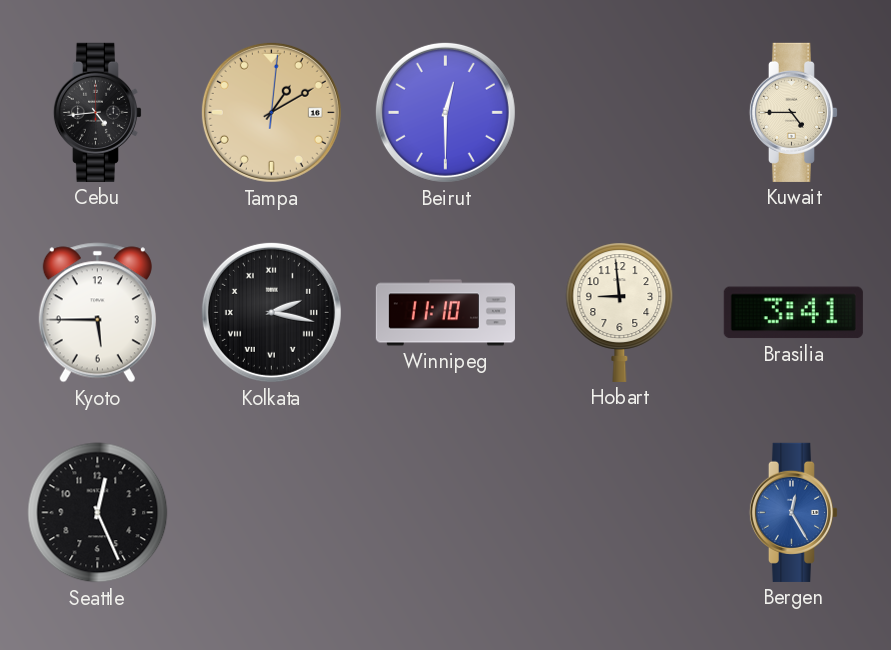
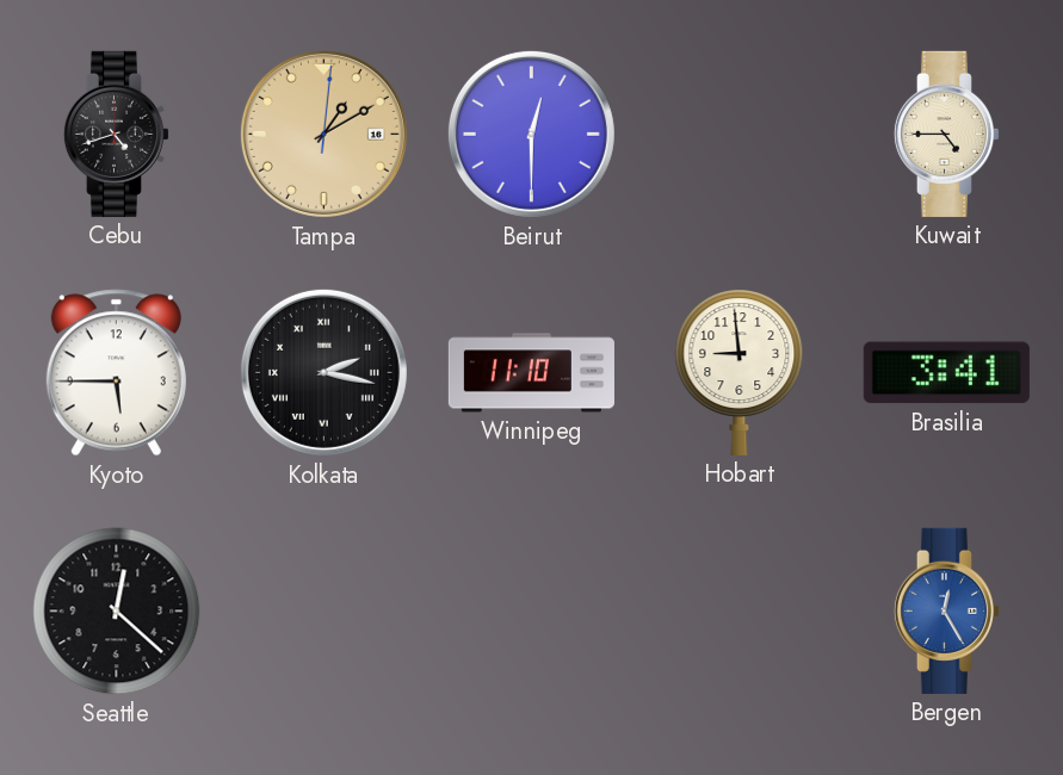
Cebu: 4:44 -> 4:42 (116, 134)
Seattle: 12:26 -> 12:22 (117, 612)
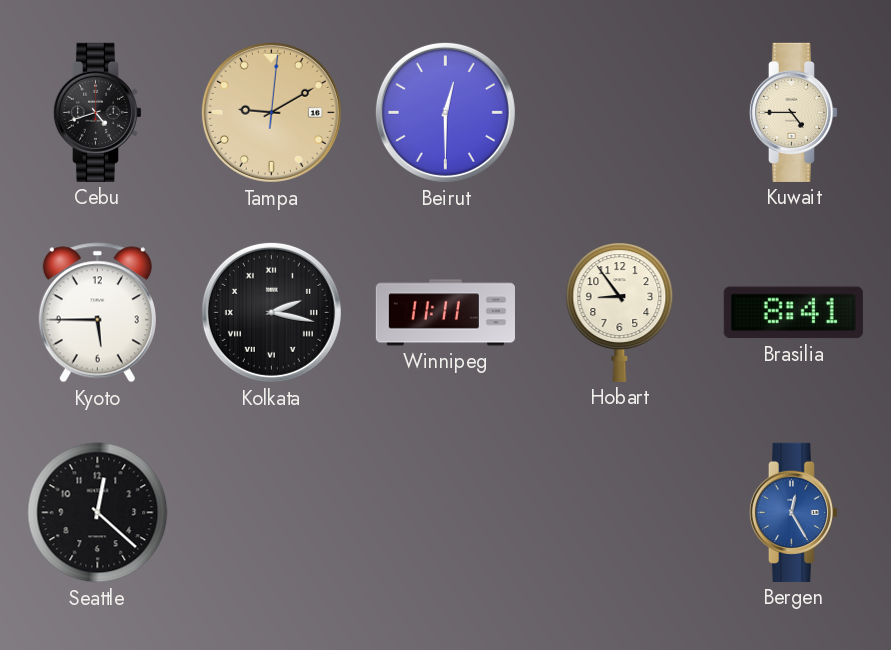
Tampa: 1:10 -> 9:10 (271, 112)
Winnipeg: 11:10 -> 11:11 (445, 313)
Hobart: 8:59 -> 8:54 (620, 312)
Brasilia: 3:41 -> 8:41 (793, 313)
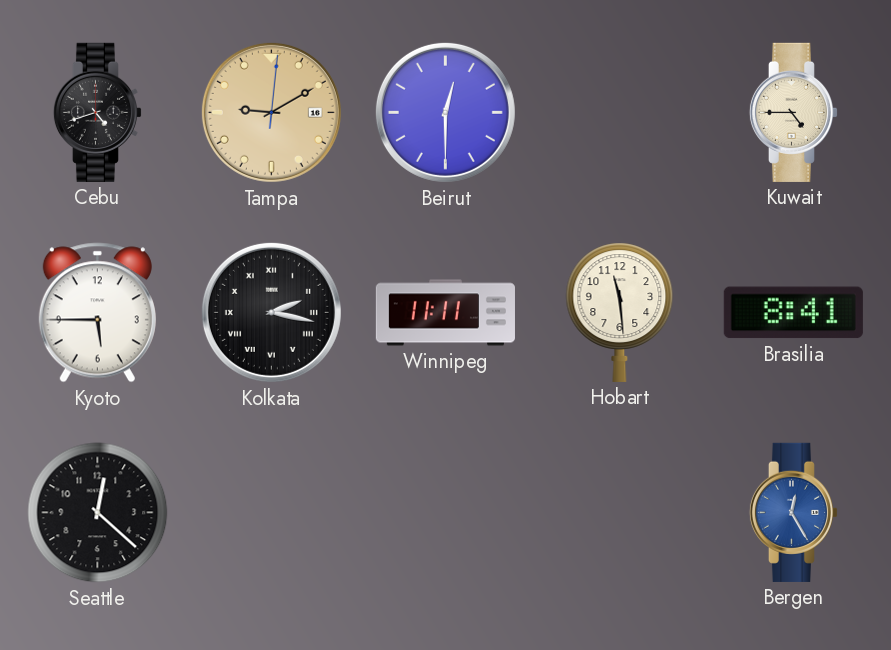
Hobart: 8:54 -> 11:29 (620, 312)
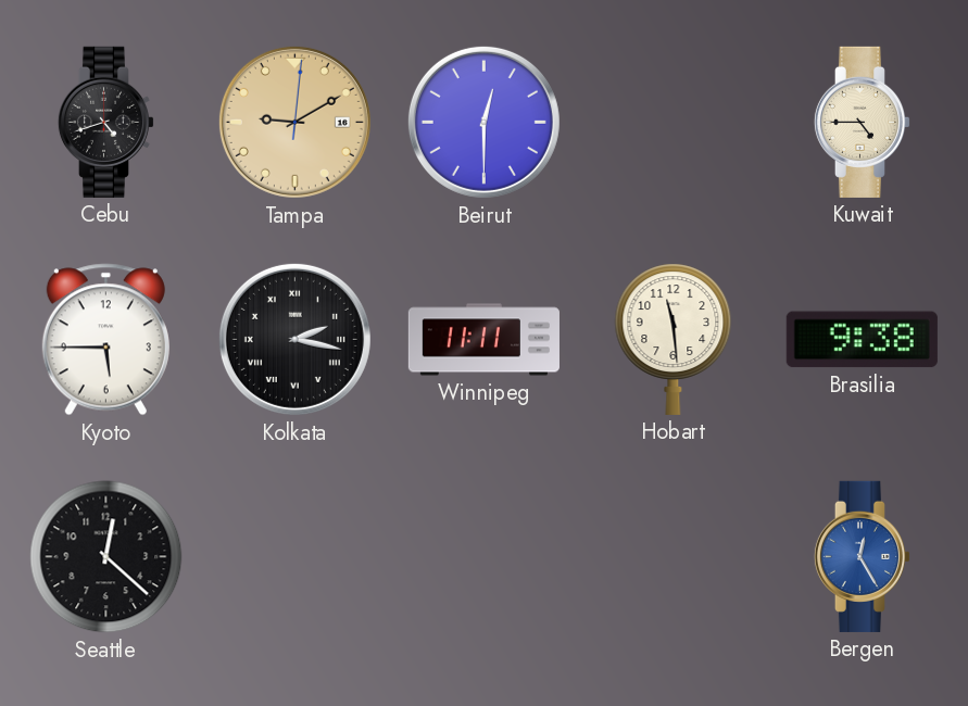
Brasilia: 8:41 -> 9:38 (862, 340)
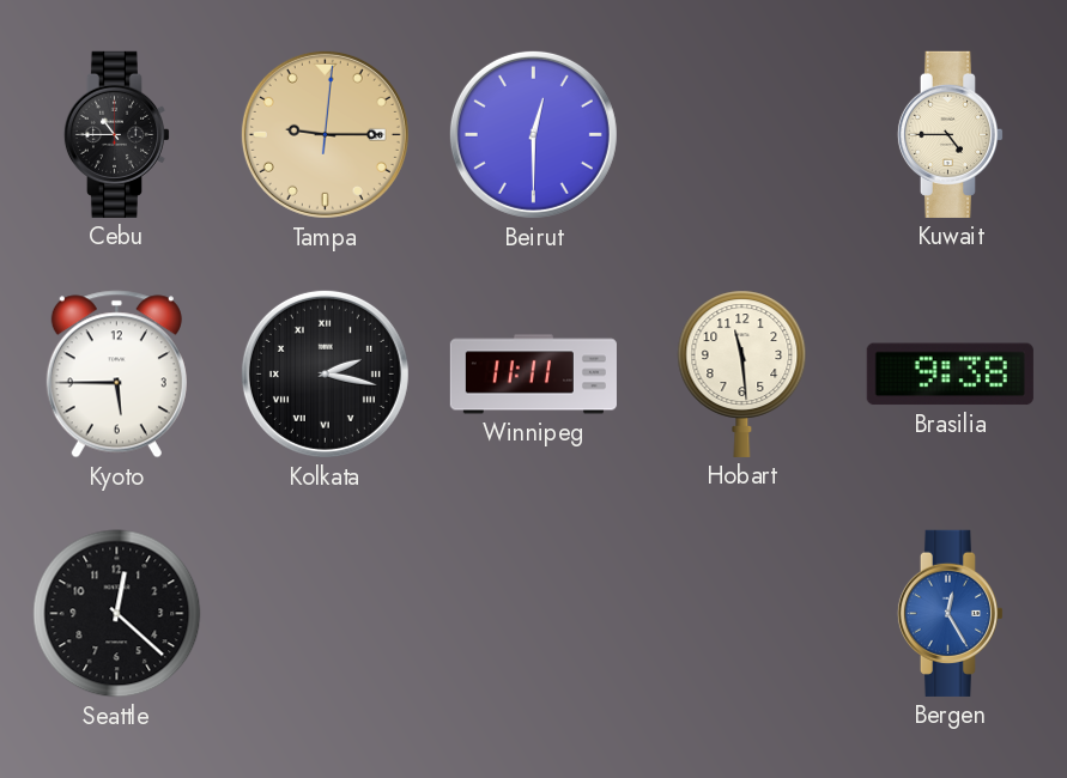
Cebu: 4:42 -> 10:45 (116, 134)
Tampa: 9:10 -> 9:15 (325, 134)
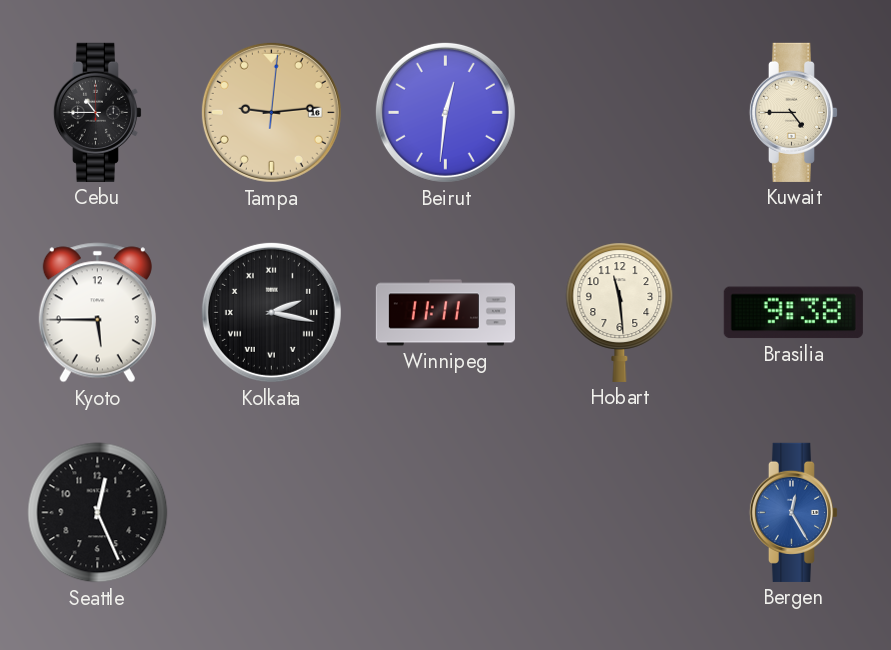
Tampa: 9:15 -> 9:14 (271, 112)
Beirut: 12:30 -> 12:31 (445, 112)
Seattle: 12:22 -> 12:26 (98, 513)
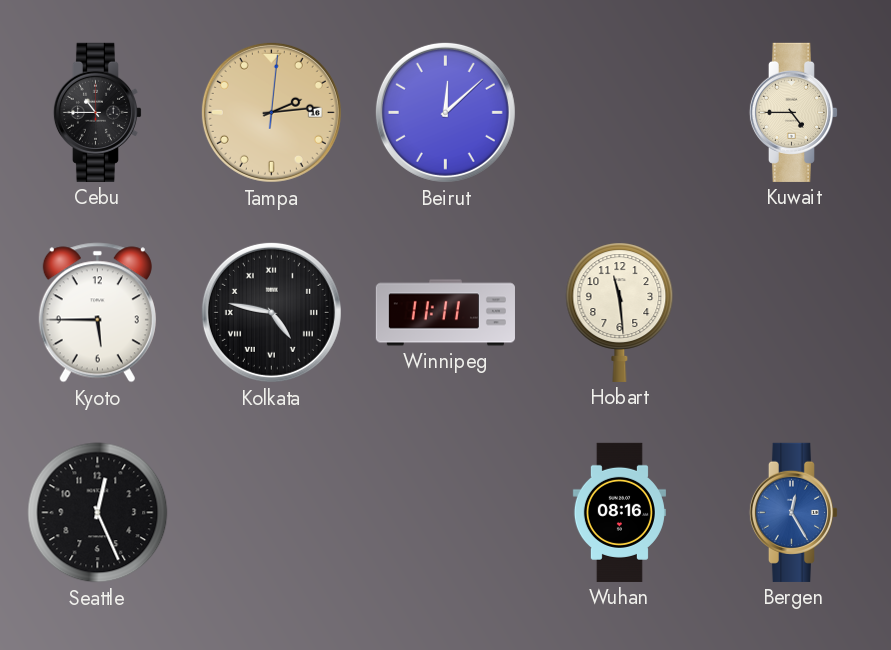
Tampa: 9:14 -> 2:14 (271, 112)
Beirut: 12:31 -> 12:08 (445, 112)
Kolkata: 2:17 -> 4:47 (271, 312)
Brasilia: 9:38 -> none (793, 313)
Wuhan: none -> 08:16 (619, 512)
